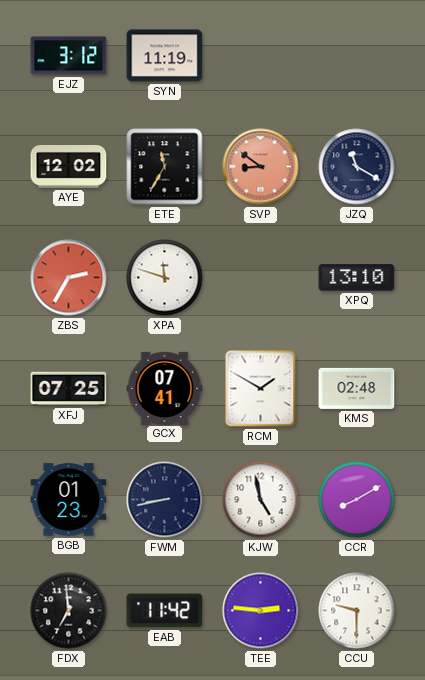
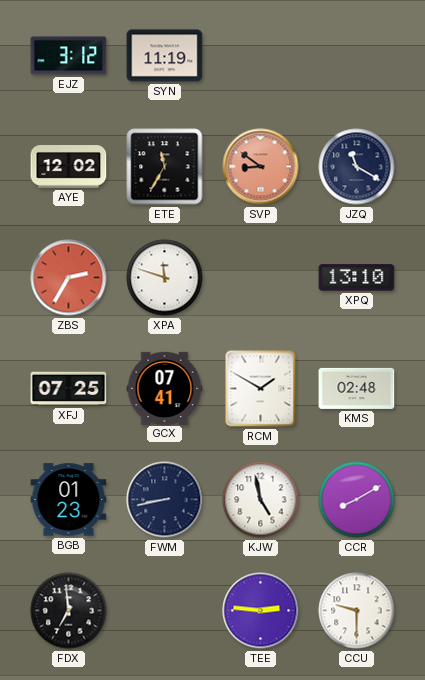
EAB: 11:42 -> none (165, 611)
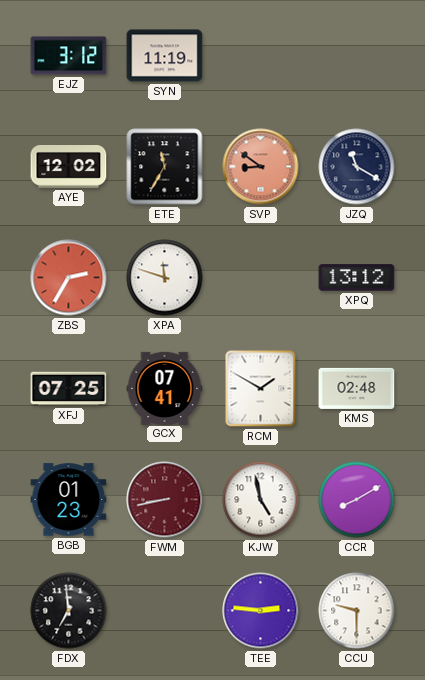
XPQ: 13:10 -> 13:12 (357, 278)
FWM dial: navy -> burgundy (165, 500)
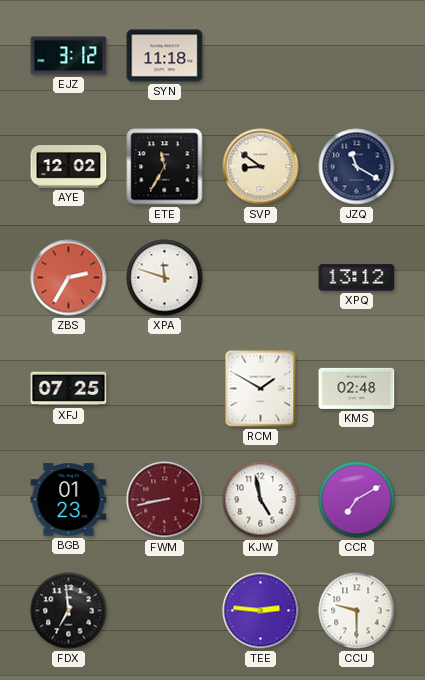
SYN: 11:19 -> 11:18 (165, 56)
SVP dial: salmon -> cream (261, 167)
GCX: 07:41 -> none (165, 388)
CCR: 8:10 -> 7:10 (357, 500)
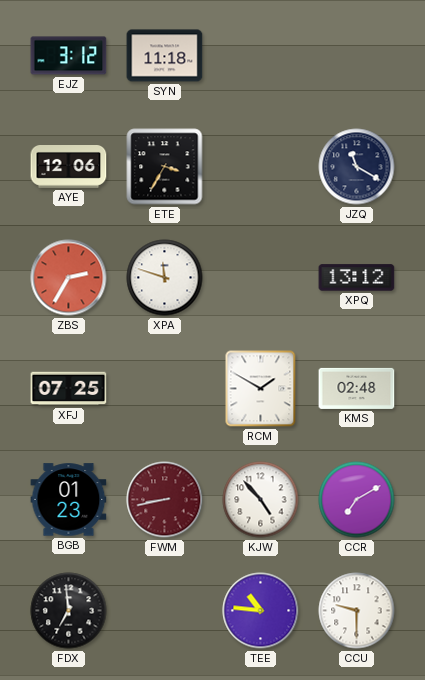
AYE: 12:02 -> 12:06 (69, 167)
ETE: 11:35 -> 3:35 (165, 167)
SVP: 8:51 -> none (261, 167)
KJW: 4:58 -> 4:53 (261, 500)
TEE: 2:46 -> 10:46 (261, 611)
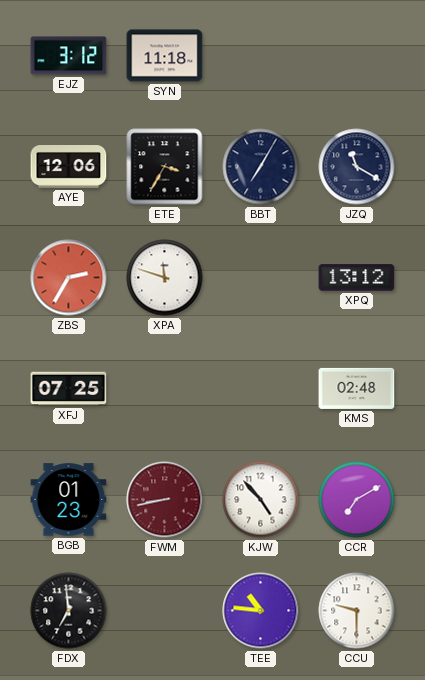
BBT: none -> 7:05 (261, 167)
RCM: 1:50 -> none (261, 389)
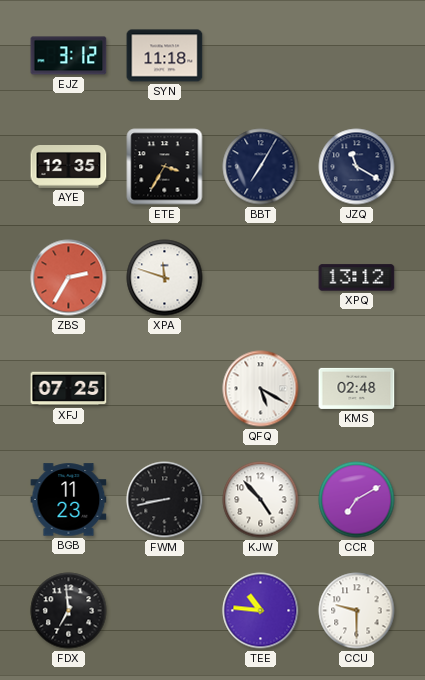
AYE: 12:06 -> 12:35 (69, 167)
QFQ: none -> 5:20 (261, 389)
BGB: 01:23 -> 11:23 (69, 500)
FWM dial: burgundy -> black (165, 500)
